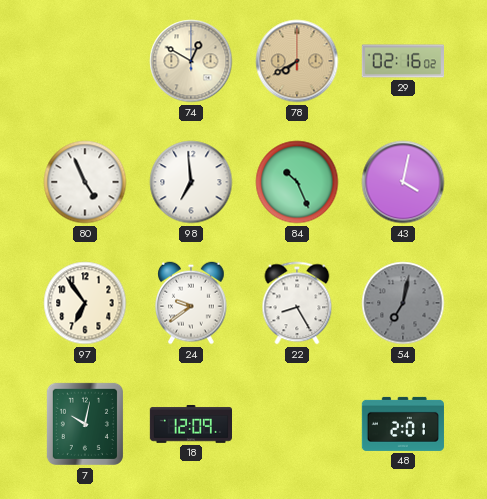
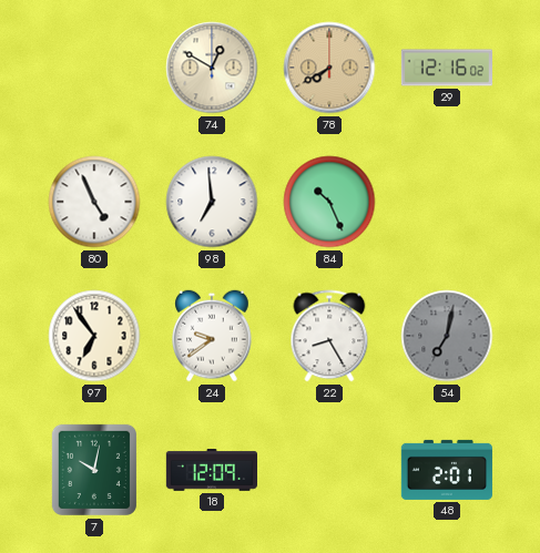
29: 02:16 -> 12:16 (446, 68)
43: 4:02 -> none (403, 182)
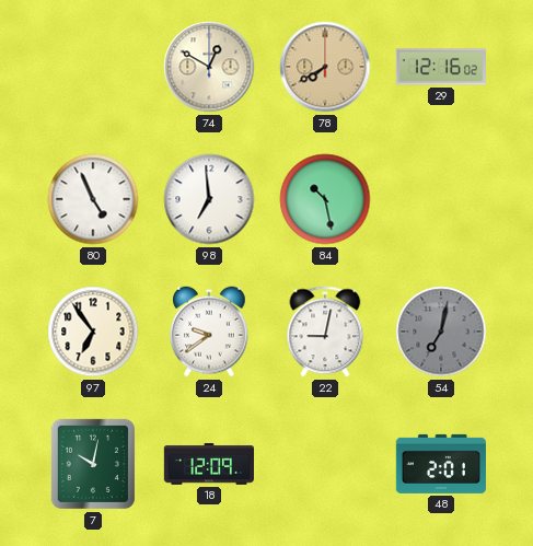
84: 10:26 -> 10:28 (325, 199)
22: 8:25 -> 9:02 (325, 332)
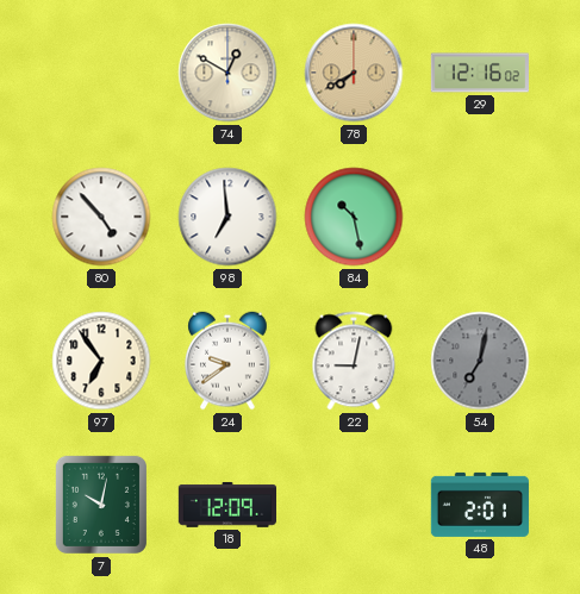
80: 4:56 -> 4:53 (101, 217)
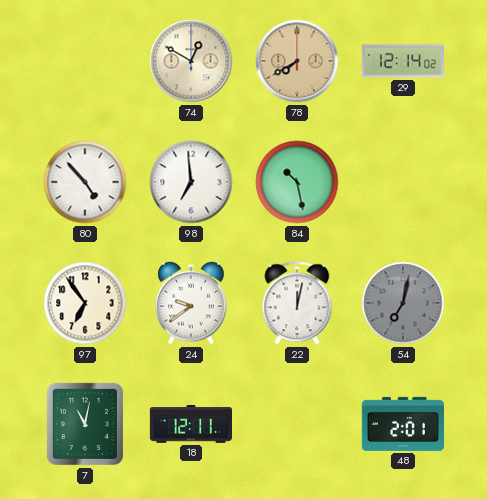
29: 12:16 -> 12:14 (402, 61)
22: 9:02 -> 12:02 (297, 303)
7: 10:02 -> 11:02 (85, 424)
18: 12:09 -> 12:11 (190, 425)
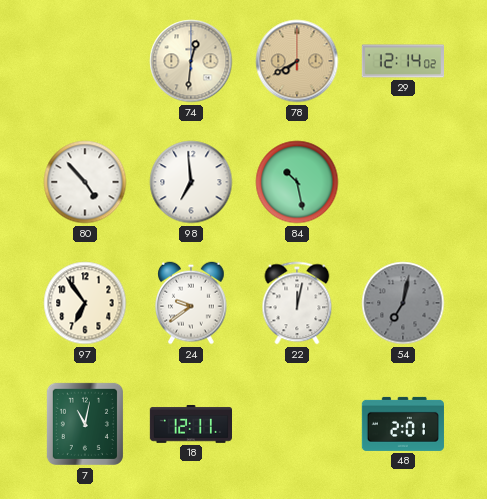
74: 12:50 -> 12:31 (191, 61)
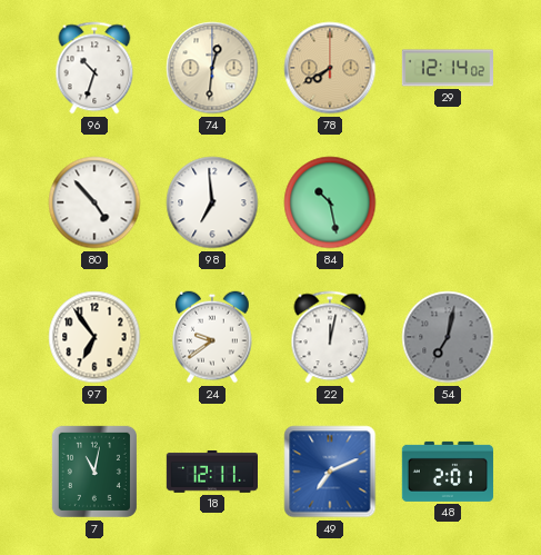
96: none -> 10:33 (94, 68)
49: none -> 7:11 (330, 472)
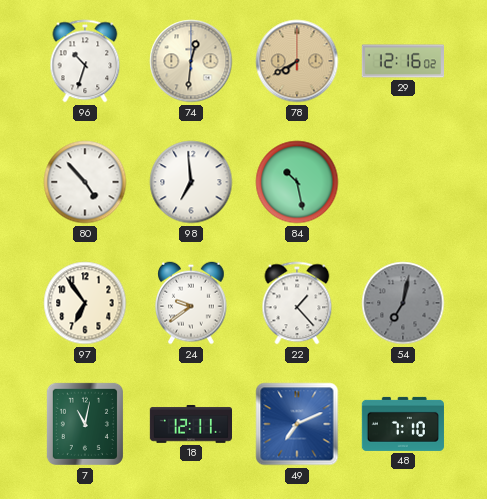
29: 12:14 -> 12:16 (402, 61)
22: 12:02 -> 1:23 (297, 303)
48: 2:01 -> 7:10 (403, 424)
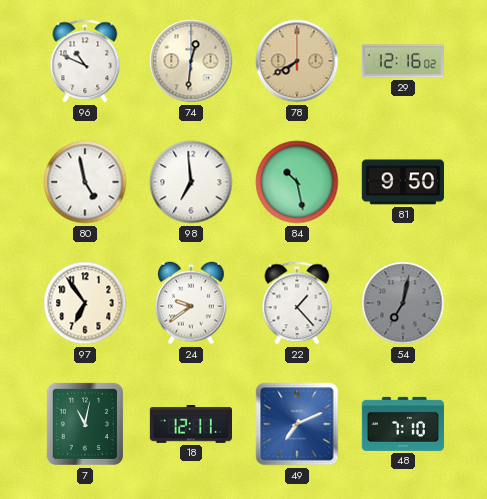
96: 10:33 -> 10:49 (85, 61)
80: 4:53 -> 4:58 (85, 182)
81: none -> 9:50 (403, 182)
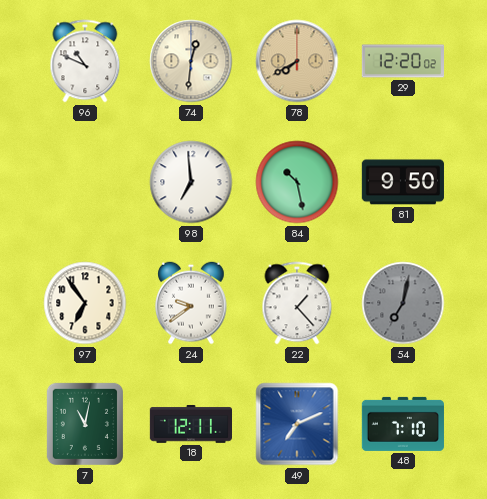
29: 12:16 -> 12:20 (402, 61)
80: 4:58 -> none (85, 182)
